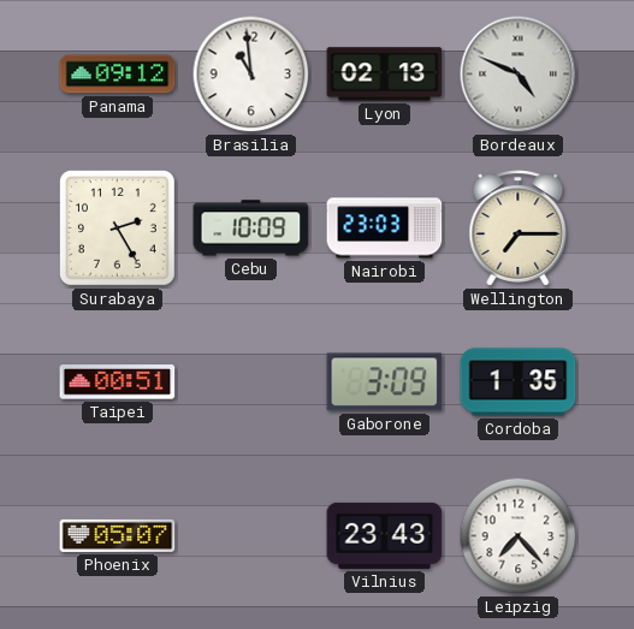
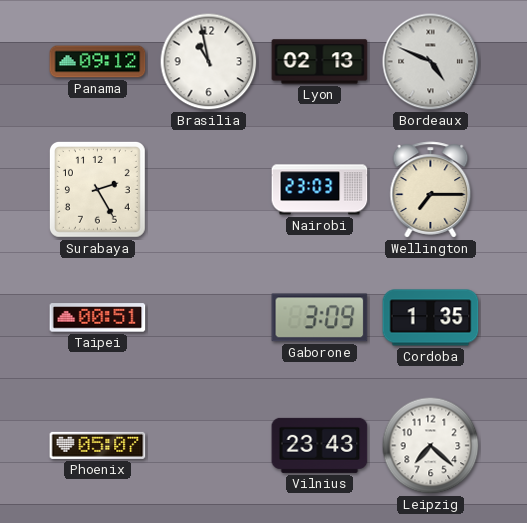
Brasilia: 10:59 -> 10:58 (209, 62)
Cebu: 10:09 -> none (251, 229)
Leipzig: 7:23 -> 7:22 (431, 446)
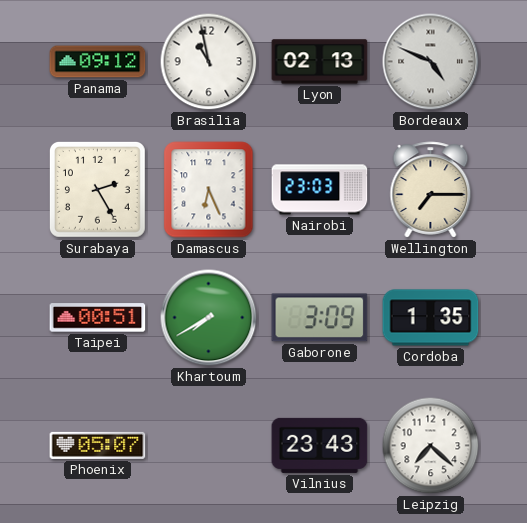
Damascus: none -> 6:26 (209, 190)
Khartoum: none -> 7:40 (209, 318)
